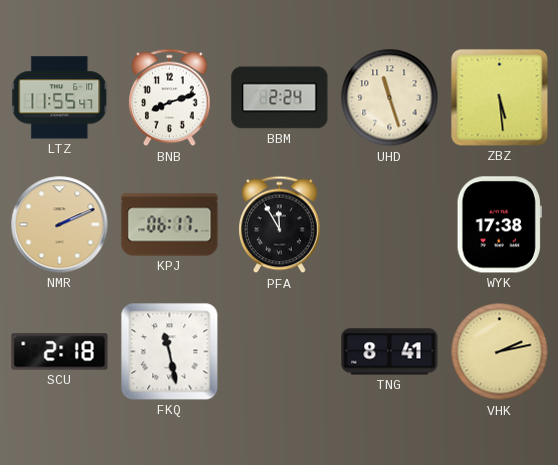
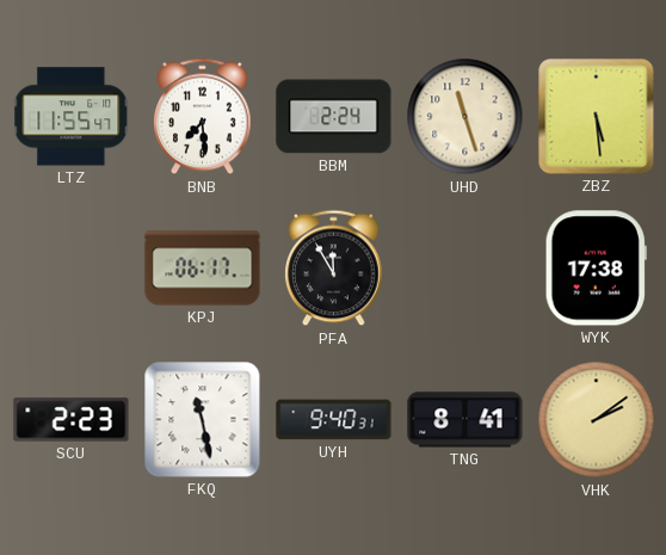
BNB: 8:12 -> 7:29 (203, 117)
NMR: 2:11 -> none (60, 225)
SCU: 2:18 -> 2:23 (72, 420)
UYH: none -> 9:40 (334, 420)
VHK: 2:13 -> 2:09 (597, 420)
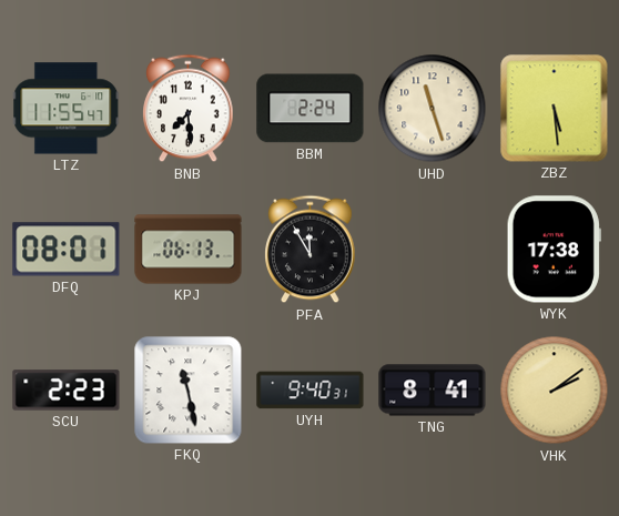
DFQ: none -> 08:01 (67, 250)
KPJ: 06:17 -> 06:13 (189, 250)
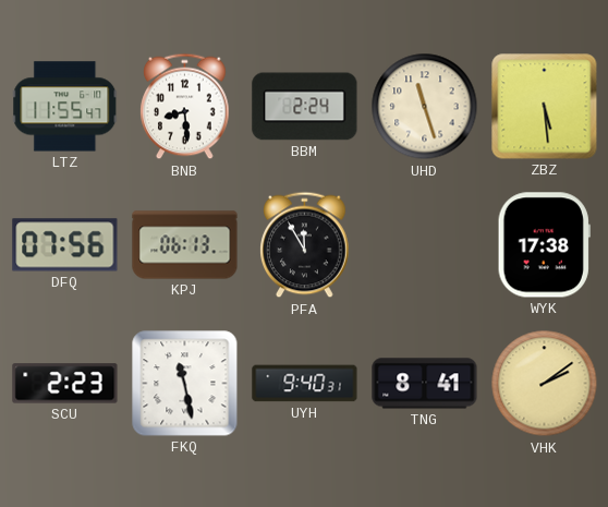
BNB: 7:29 -> 8:29 (185, 107)
DFQ: 08:01 -> 07:56 (65, 245)
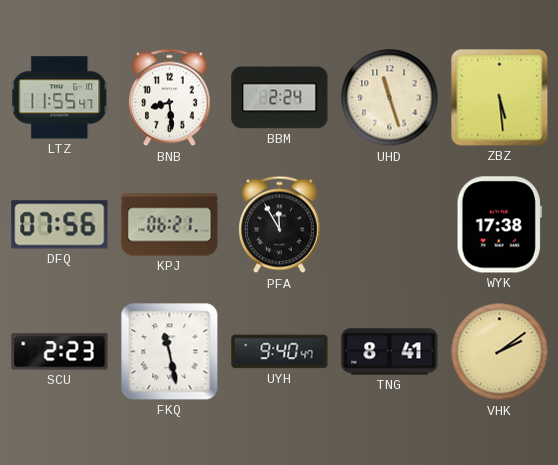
KPJ: 06:13 -> 06:21 (170, 225)
UYH: 9:40:31 -> 9:40:47 (280, 352)
